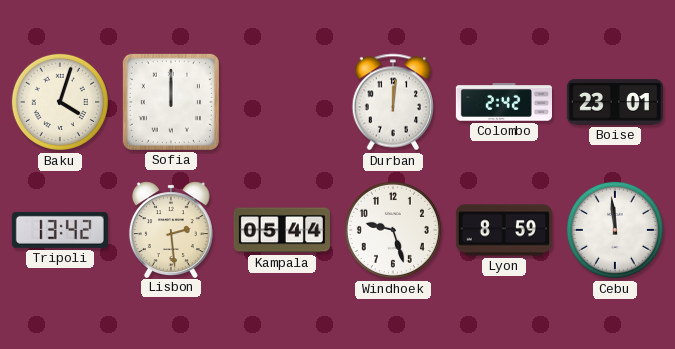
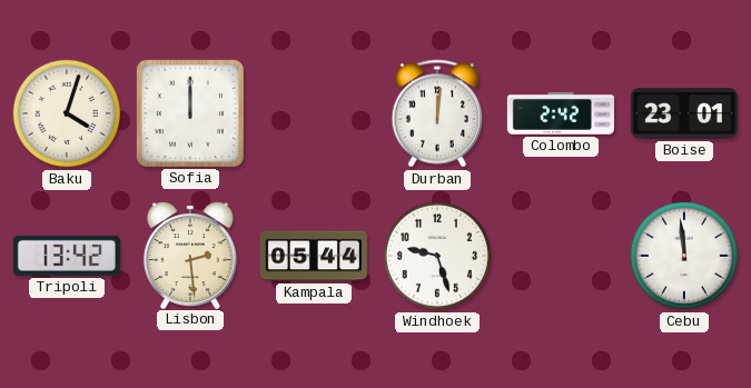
Lyon: 8:59 -> none (504, 230)
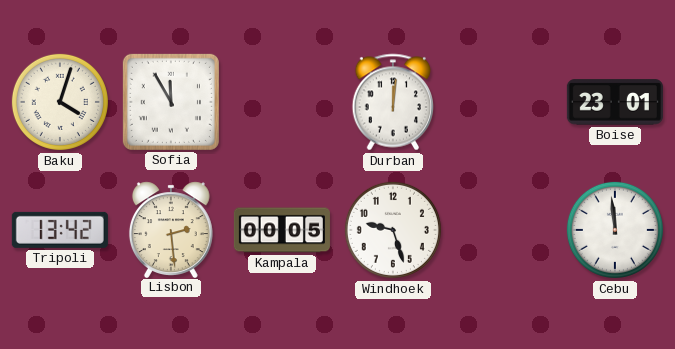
Sofia: 12:00 -> 11:55 (171, 102)
Colombo: 2:42 -> none (561, 113)
Kampala: 05:44 -> 00:05 (282, 230)
